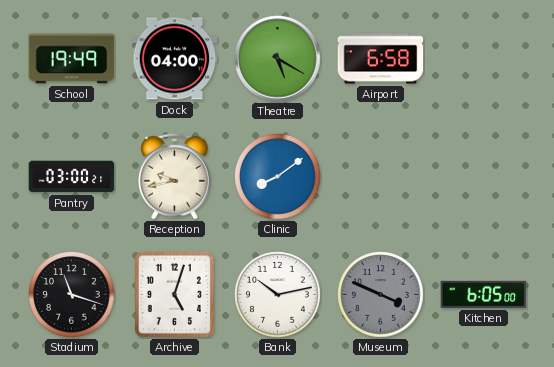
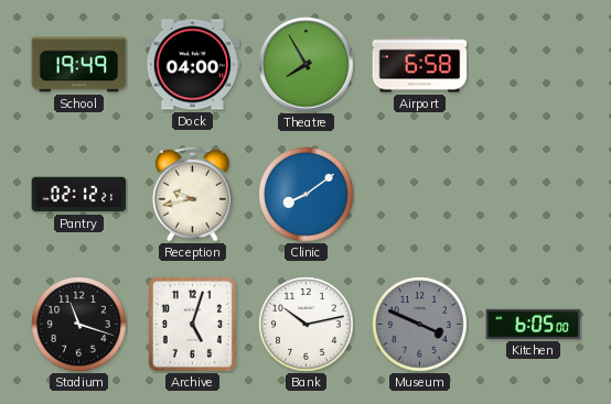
Theatre: 5:20 -> 7:55 (307, 65)
Pantry: 03:00 -> 02:12 (79, 195)
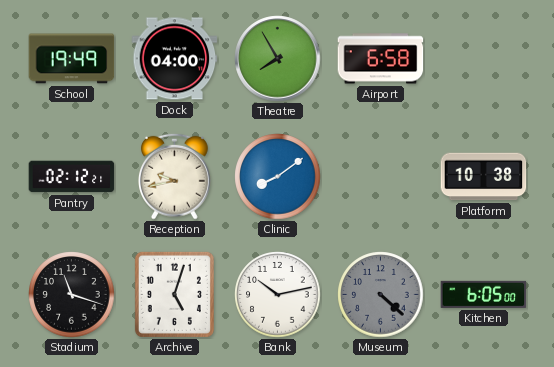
Platform: none -> 10:38 (484, 177)
Museum: 3:49 -> 4:22 (381, 295)
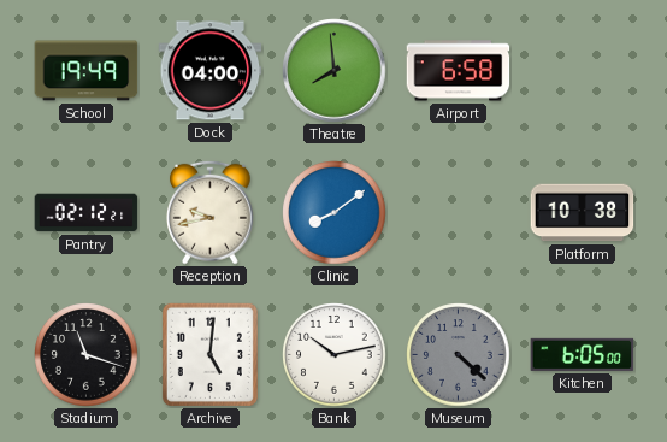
Theatre: 7:55 -> 7:59 (335, 71)
Archive: 5:03 -> 5:01 (209, 354)
